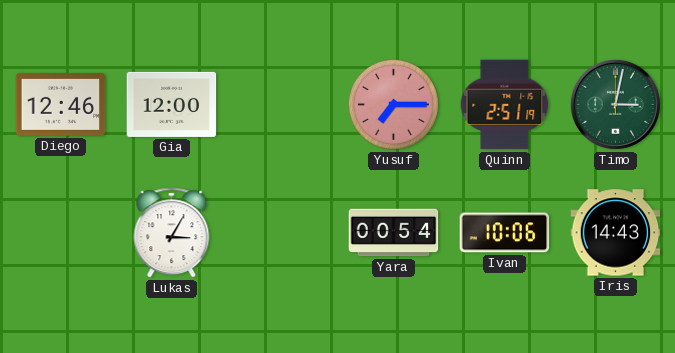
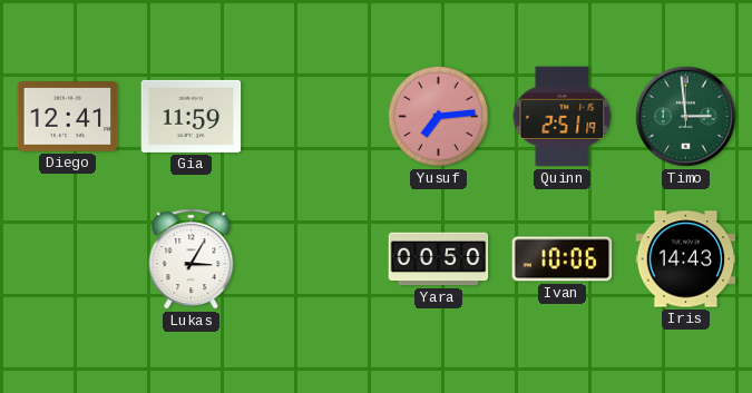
Diego: 12:46 -> 12:41 (68, 117)
Gia: 12:00 -> 11:59 (192, 116)
Yusuf: 7:15 -> 7:14 (438, 116)
Timo: 3:02 -> 2:59 (685, 116)
Yara: 00:54 -> 00:50 (439, 259)
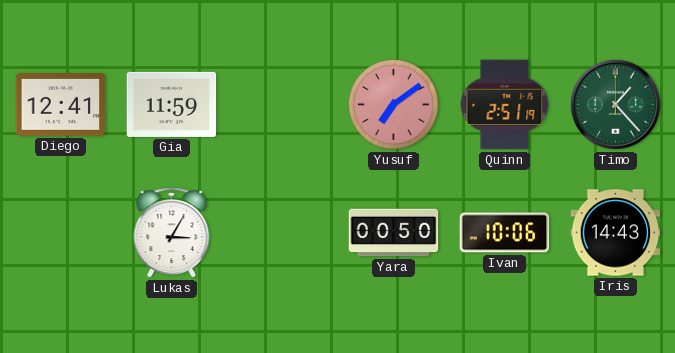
Yusuf: 7:14 -> 7:09 (393, 104)
Timo: 2:59 -> 1:23 (615, 104)
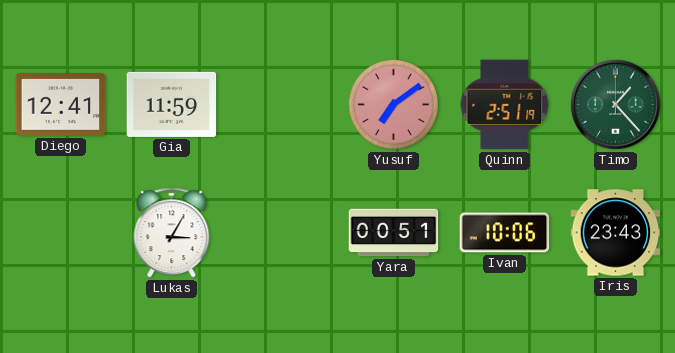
Yara: 00:50 -> 00:51 (394, 233)
Iris: 14:43 -> 23:43 (616, 233)
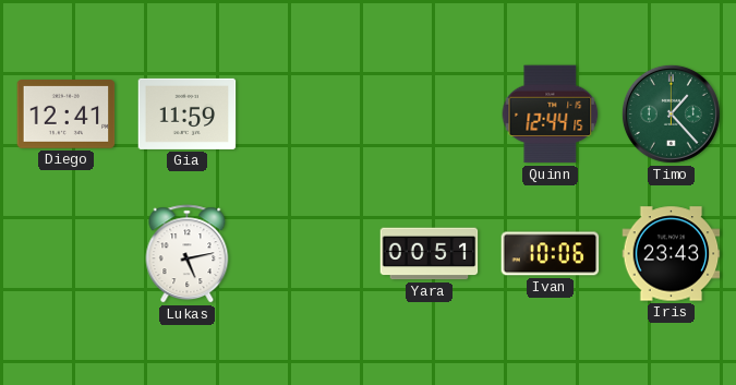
Yusuf: 7:09 -> none (393, 104)
Quinn: 2:51 -> 12:44 (551, 115)
Lukas: 3:05 -> 5:13 (188, 254)
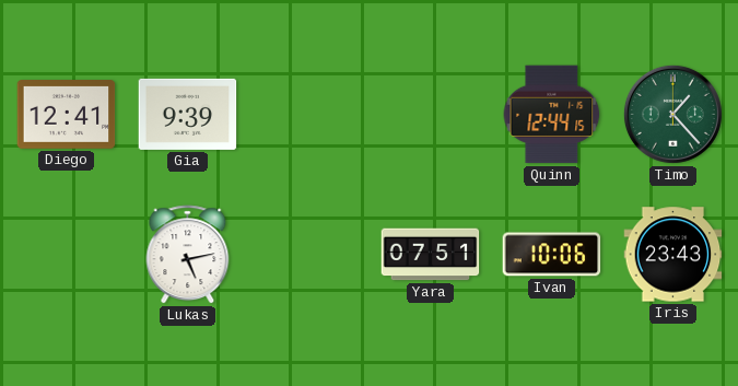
Gia: 11:59 -> 9:39 (188, 114)
Yara: 00:51 -> 07:51 (431, 255)
